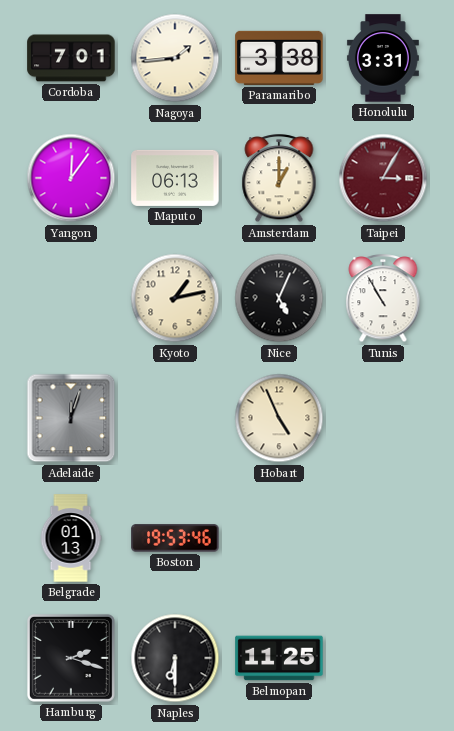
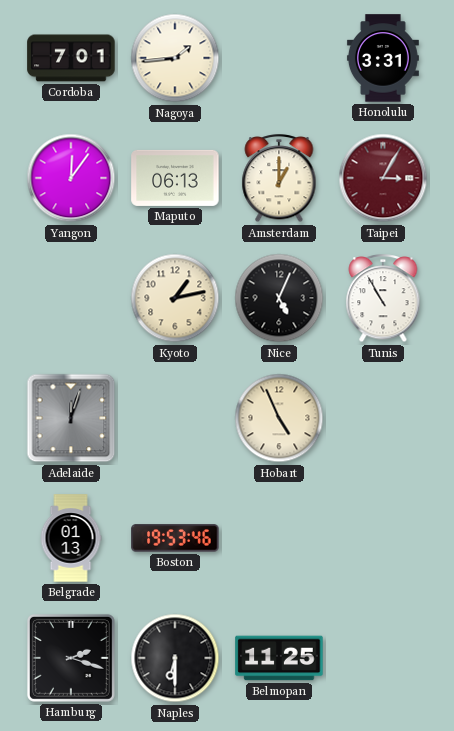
Paramaribo: 3:38 -> none (279, 58)
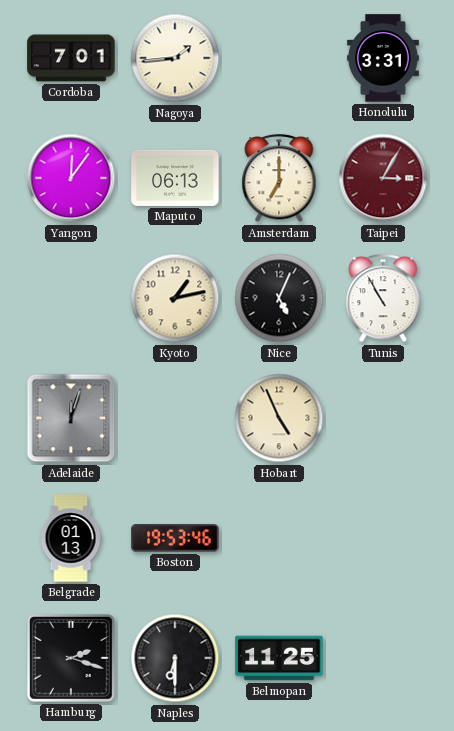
Amsterdam: 1:00 -> 7:00 (279, 179)
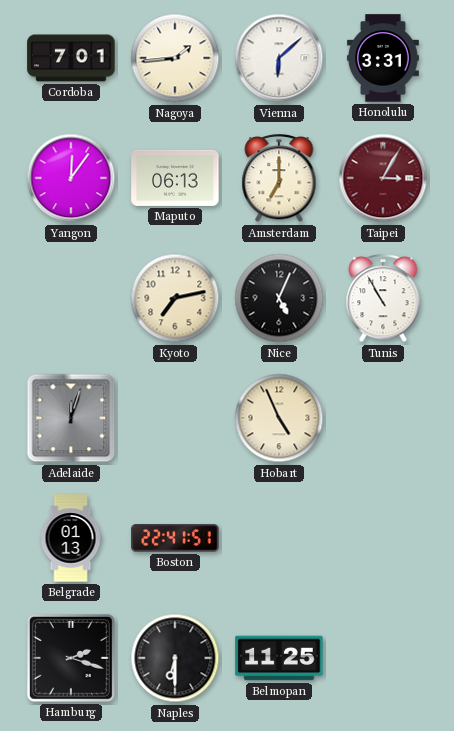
Vienna: none -> 6:08 (279, 58)
Kyoto: 1:13 -> 7:13 (175, 298)
Boston: 19:53 -> 22:41 (175, 538)
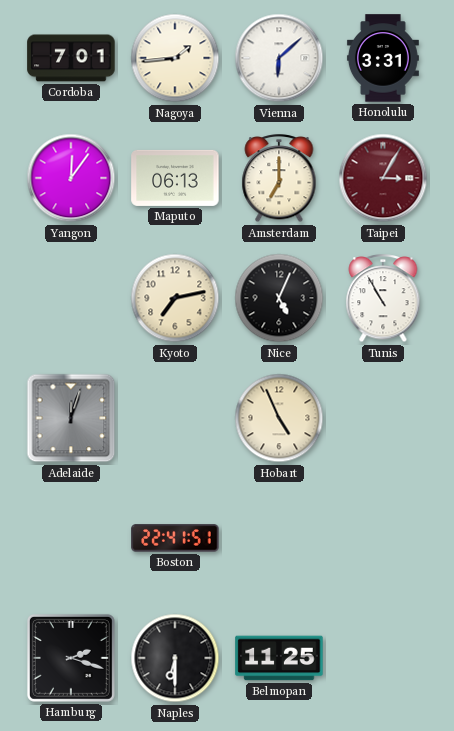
Belgrade: 01:13 -> none (71, 538)
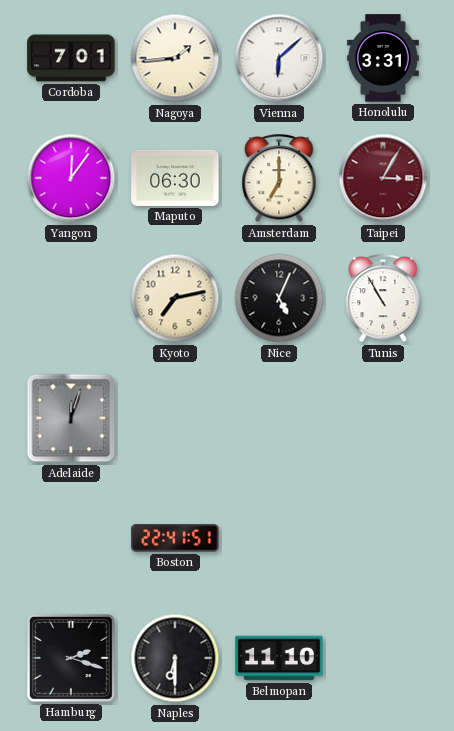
Maputo: 06:13 -> 06:30 (175, 178)
Hobart: 4:56 -> none (279, 418)
Belmopan: 11:25 -> 11:10 (279, 658)
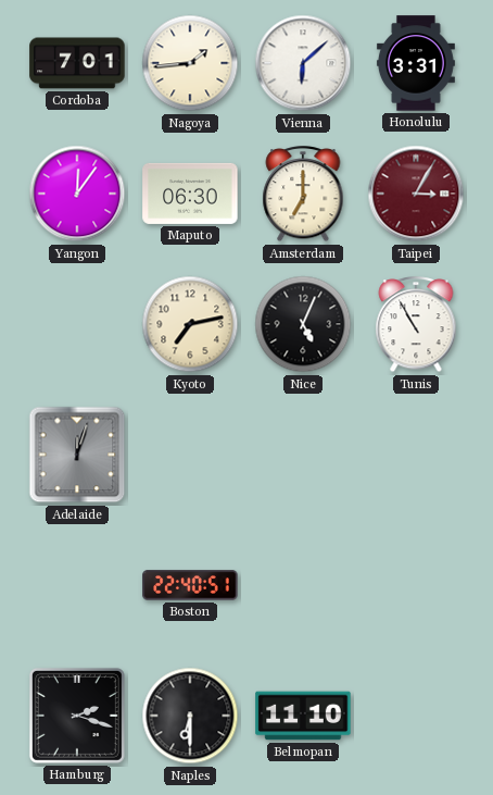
Boston: 22:41 -> 22:40 (190, 585)
